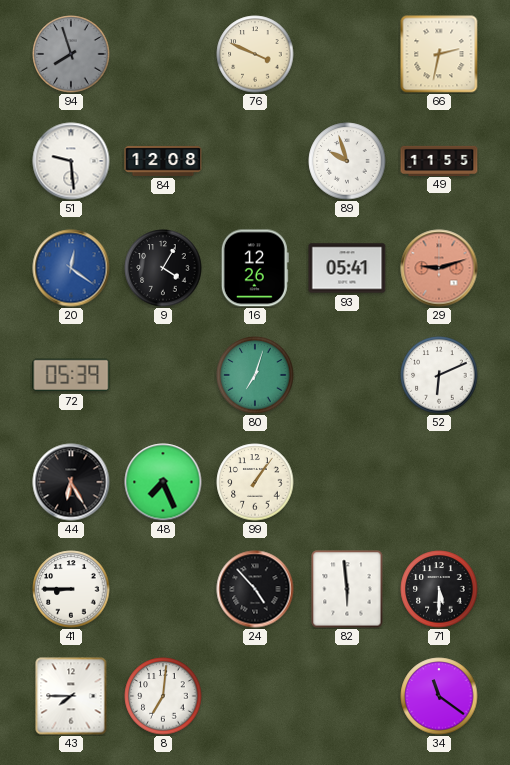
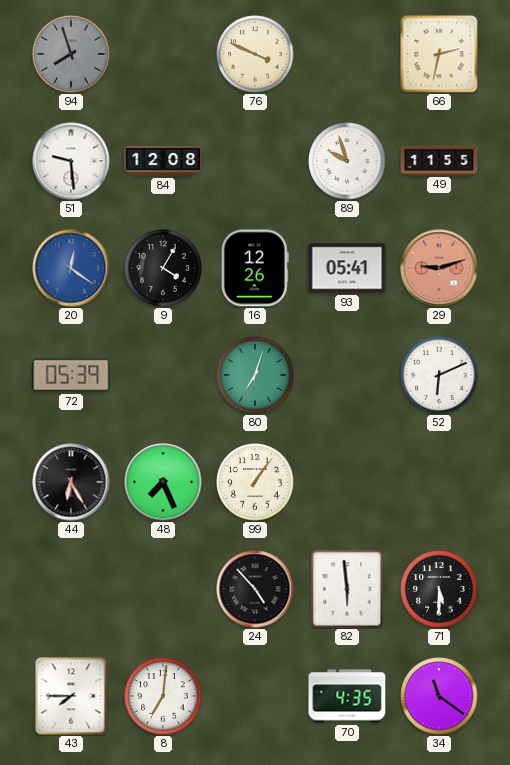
41: 8:45 -> none (71, 589)
70: none -> 4:35 (347, 696)
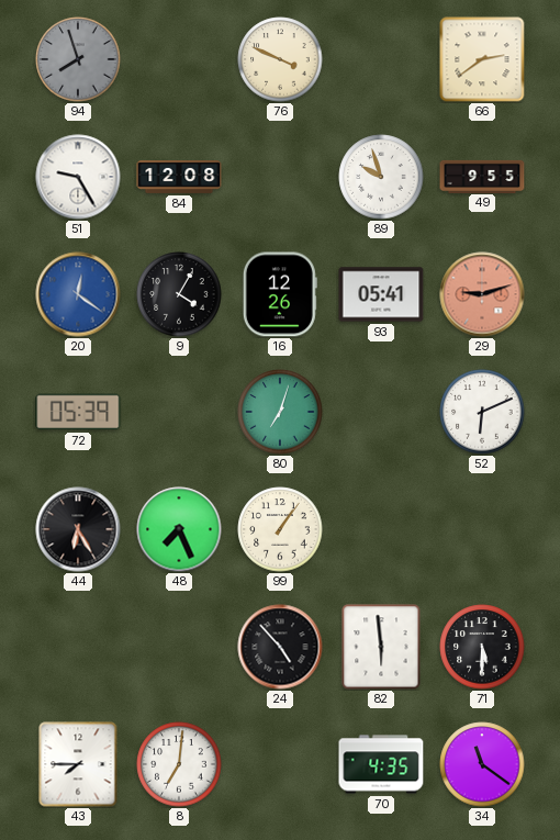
66: 2:32 -> 2:39 (482, 59)
51: 9:29 -> 9:25 (78, 177)
49: 11:55 -> 9:55 (482, 176)
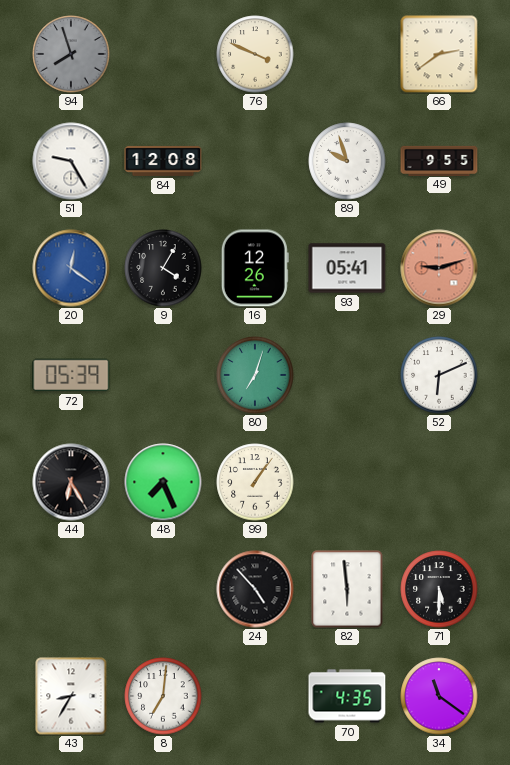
43: 7:45 -> 8:35 (71, 696)
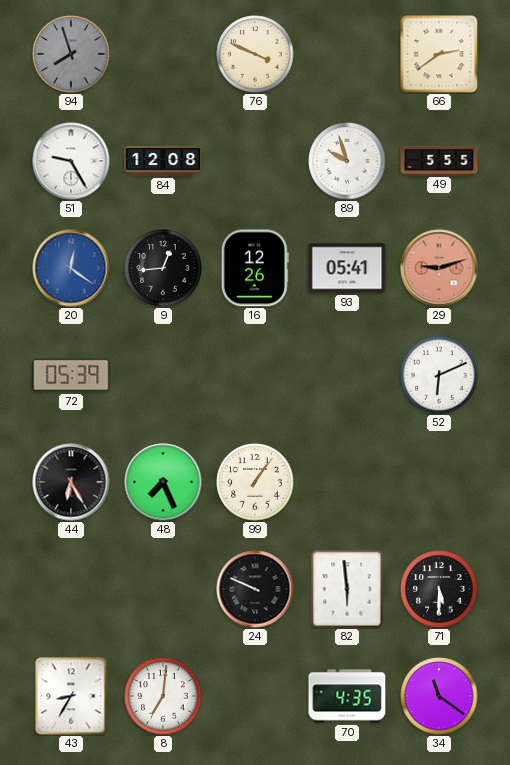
49: 9:55 -> 5:55 (439, 160)
9: 4:05 -> 12:44 (163, 268)
80: 7:03 -> none (255, 375)
24: 4:53 -> 9:49 (255, 589)
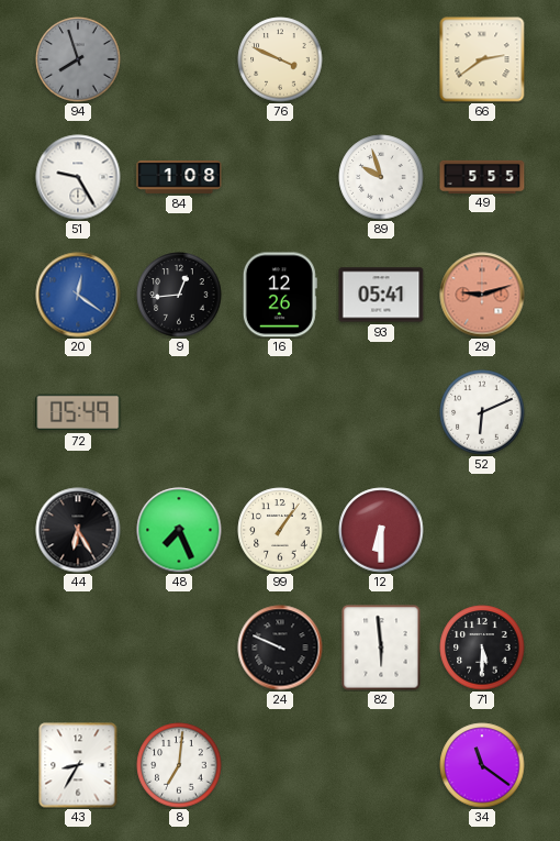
84: 12:08 -> 1:08 (179, 177)
72: 05:39 -> 05:49 (78, 412)
12: none -> 6:30 (381, 530)
70: 4:35 -> none (347, 696)
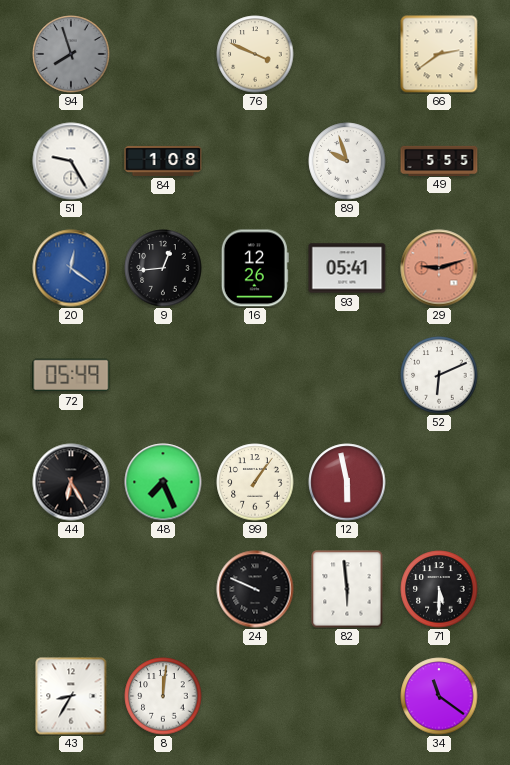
12: 6:30 -> 5:58 (347, 482)
8: 7:01 -> 12:01 (163, 696)
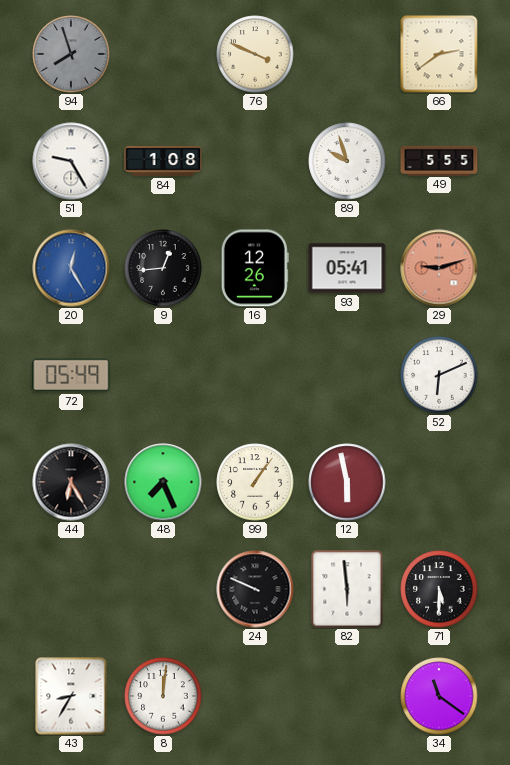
20: 12:21 -> 12:25 (71, 268)
